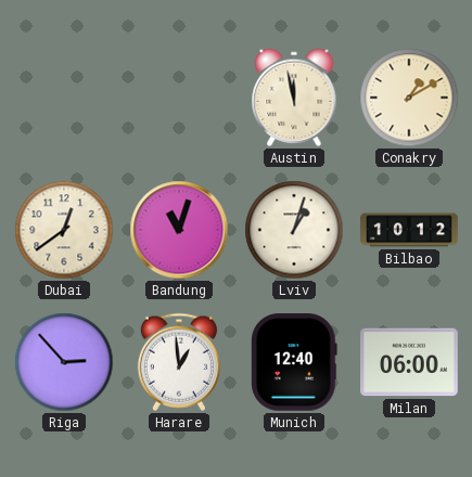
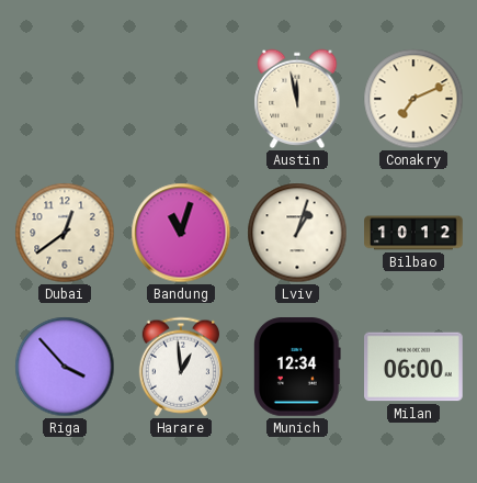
Conakry: 1:10 -> 7:11 (413, 99)
Riga: 2:53 -> 3:53 (65, 367)
Munich: 12:40 -> 12:34 (298, 367)
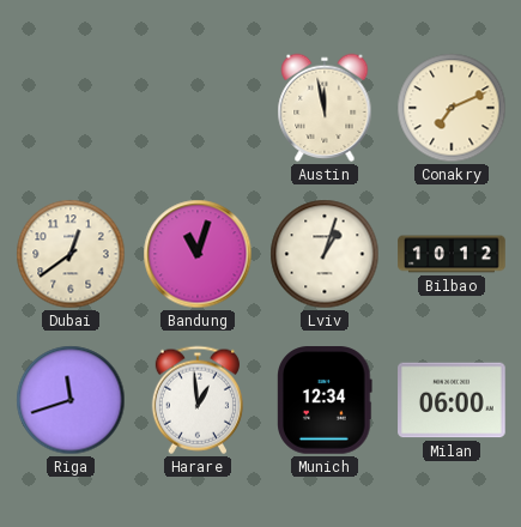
Riga: 3:53 -> 11:42 (71, 400)
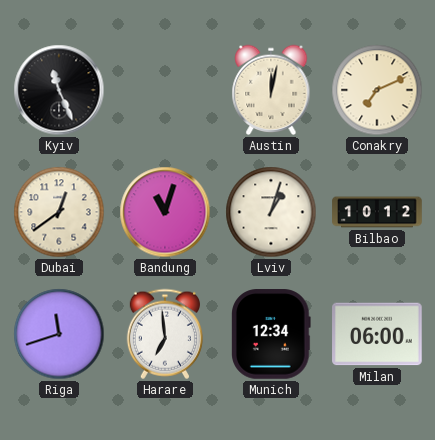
Kyiv: none -> 11:26 (59, 90)
Austin: 11:58 -> 12:02 (271, 90)
Harare: 12:59 -> 6:59 (165, 334)
